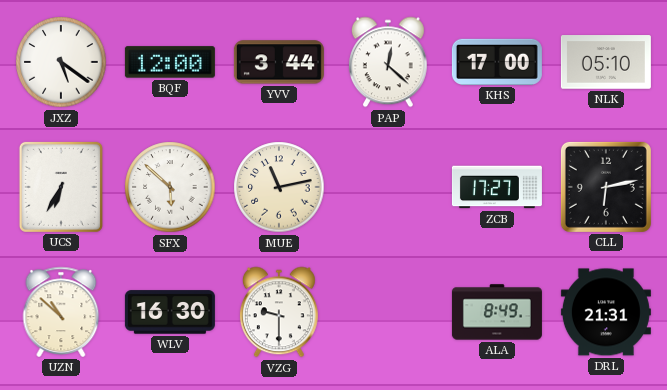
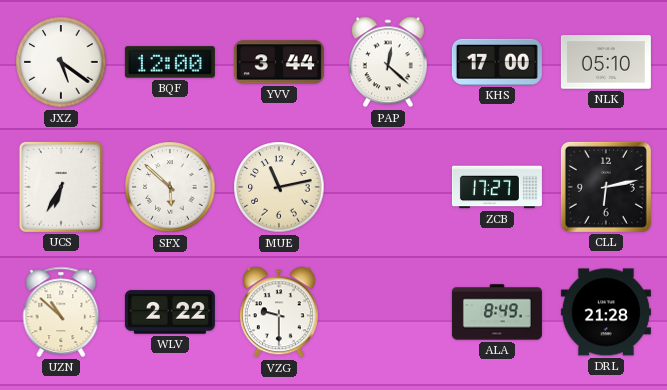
WLV: 16:30 -> 2:22 (170, 312)
DRL: 21:31 -> 21:28 (606, 312)
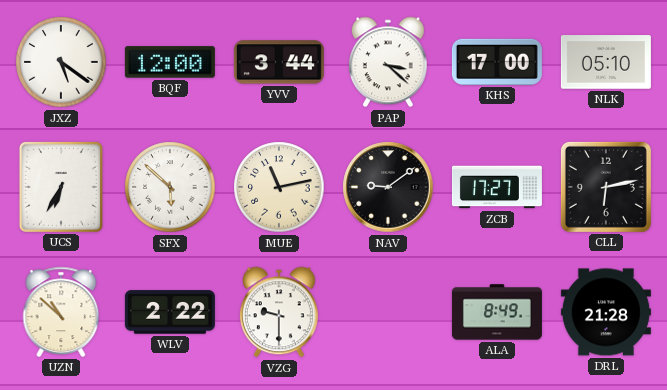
PAP: 12:22 -> 3:22 (388, 62)
NAV: none -> 9:09 (388, 187)
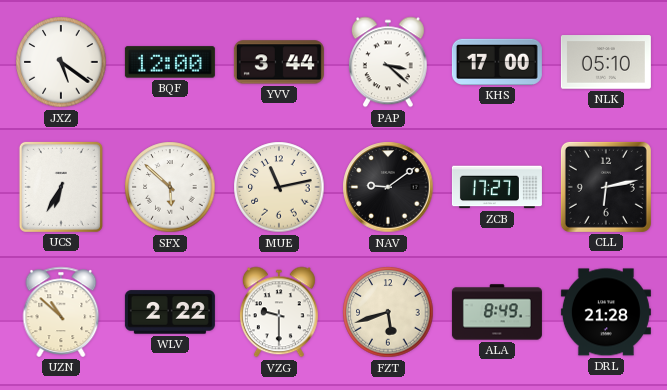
FZT: none -> 5:42 (388, 312)
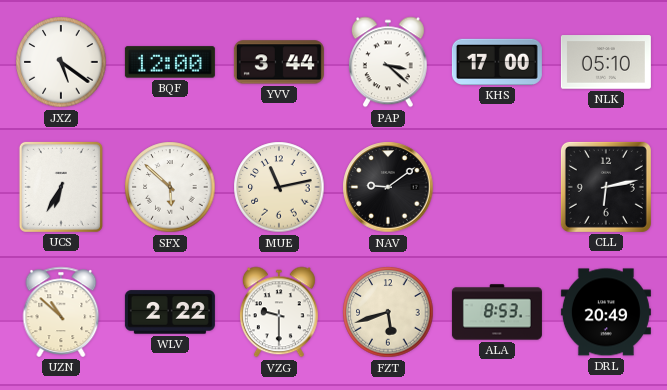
ZCB: 17:27 -> none (497, 187)
ALA: 8:49 -> 8:53 (497, 312)
DRL: 21:28 -> 20:49 (606, 312)
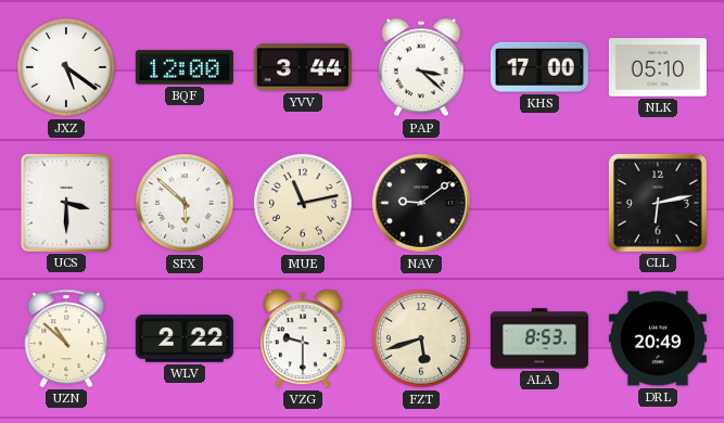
UCS: 6:35 -> 3:30 (66, 203)
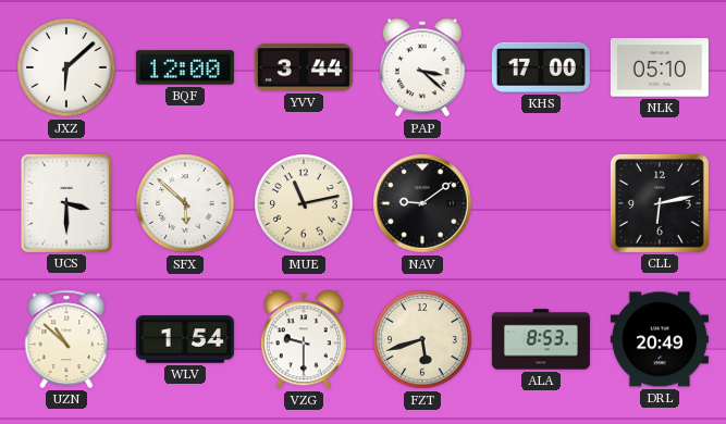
JXZ: 5:21 -> 6:08 (66, 67)
WLV: 2:22 -> 1:54 (185, 339)
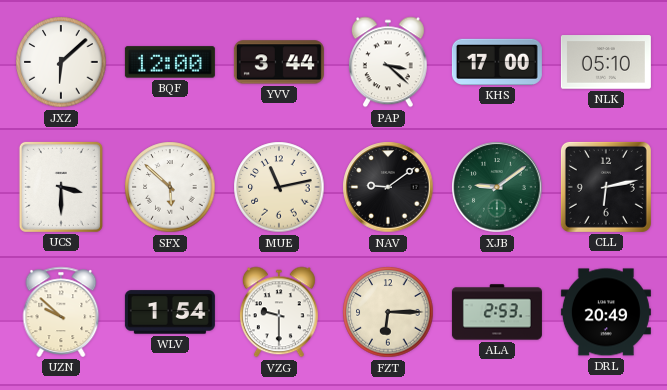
XJB: none -> 9:09 (497, 187)
UZN: 10:52 -> 9:52 (61, 312)
FZT: 5:42 -> 6:15 (388, 312)
ALA: 8:53 -> 2:53 (497, 312)
